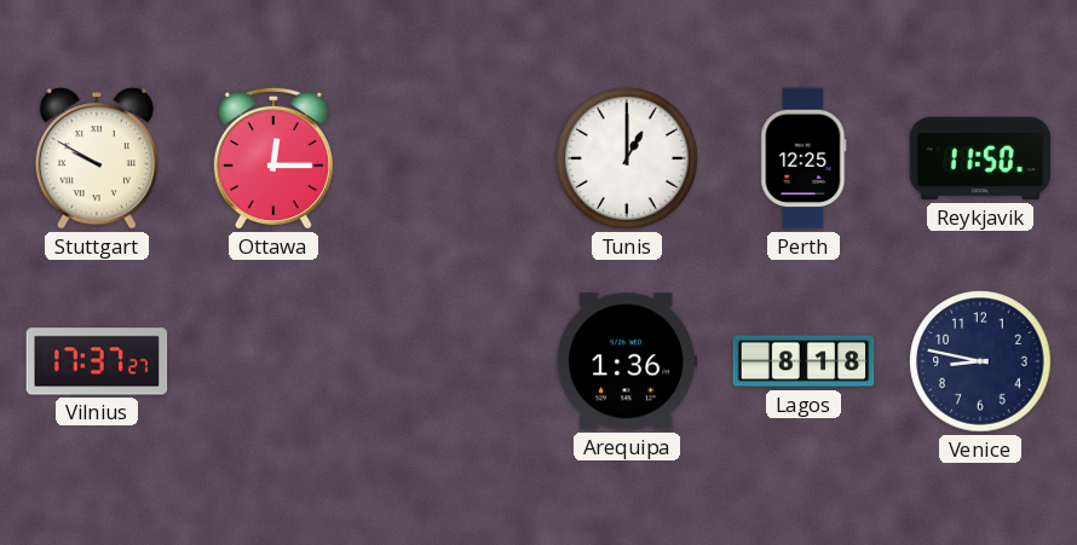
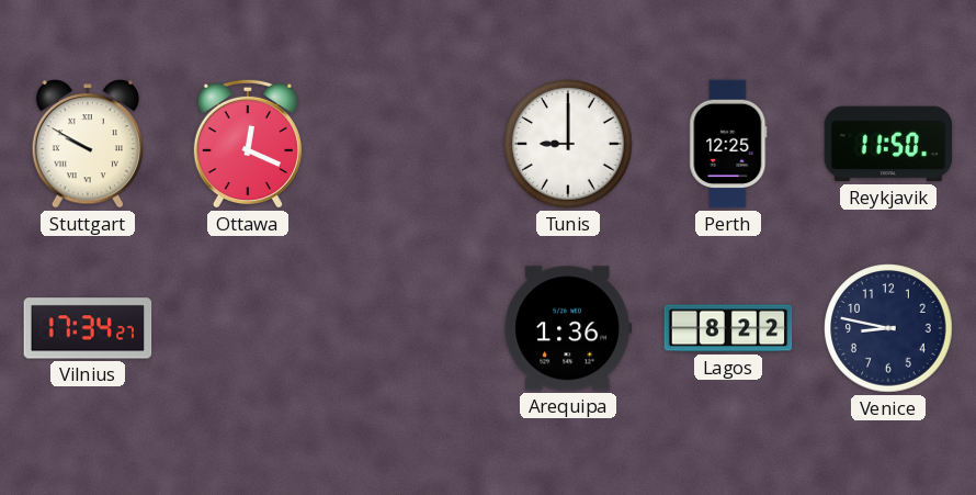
Ottawa: 12:15 -> 12:19 (248, 144)
Tunis: 1:00 -> 9:00 (568, 144)
Vilnius: 17:37 -> 17:34 (88, 328)
Lagos: 8:18 -> 8:22 (728, 328)
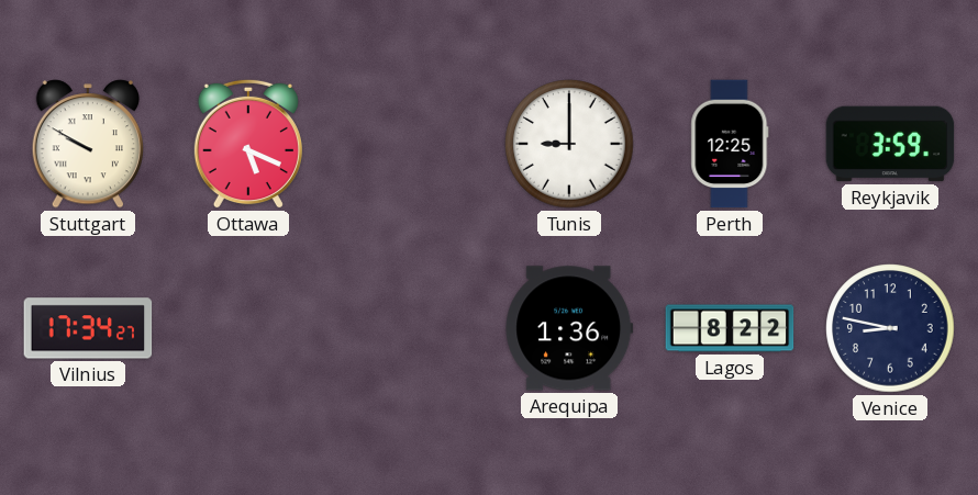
Ottawa: 12:19 -> 5:19 (248, 144)
Reykjavik: 11:50 -> 3:59 (890, 144)
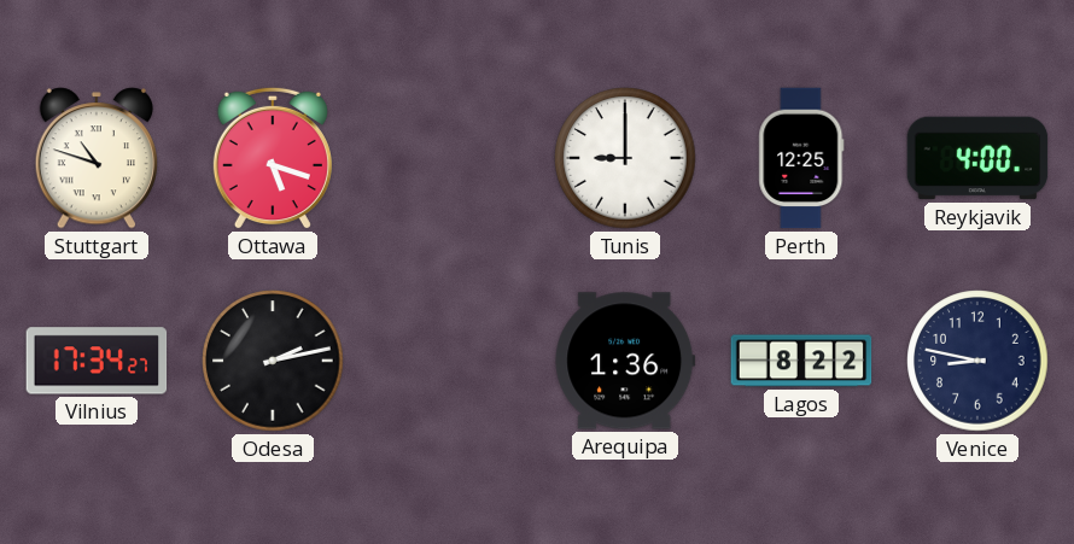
Stuttgart: 9:50 -> 10:48 (95, 158)
Ottawa: 5:19 -> 5:18 (273, 158)
Reykjavik: 3:59 -> 4:00 (977, 158)
Odesa: none -> 2:13 (273, 361)
